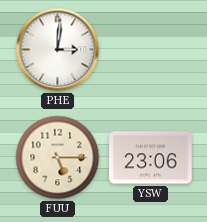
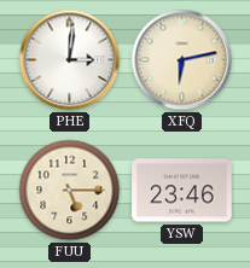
XFQ: none -> 6:13 (182, 60)
YSW: 23:06 -> 23:46 (182, 191)
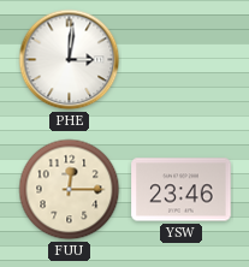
XFQ: 6:13 -> none (182, 60)
FUU: 5:15 -> 12:15 (70, 190)
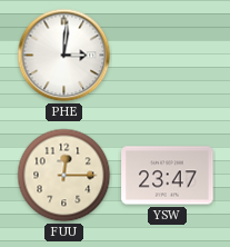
YSW: 23:46 -> 23:47 (168, 176)
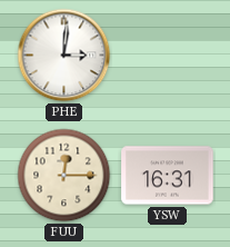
YSW: 23:47 -> 16:31 (168, 176)
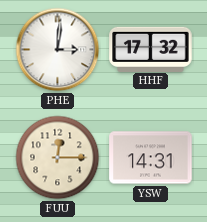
HHF: none -> 17:32 (151, 49)
YSW: 16:31 -> 14:31 (151, 158)
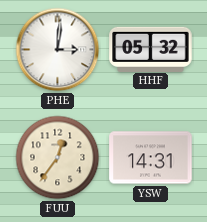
HHF: 17:32 -> 05:32 (151, 49)
FUU: 12:15 -> 12:36 (58, 158)
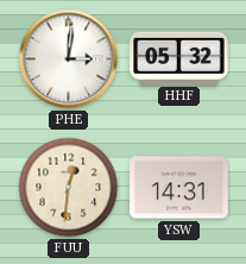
FUU: 12:36 -> 12:31 (69, 188)
